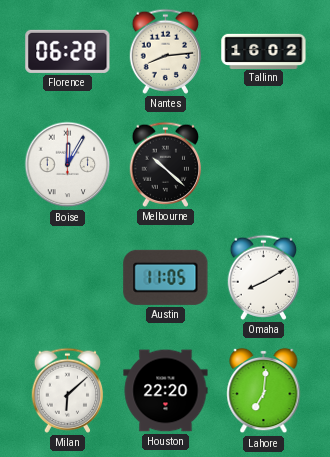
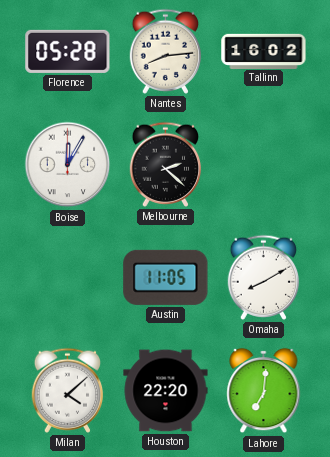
Florence: 06:28 -> 05:28 (68, 51)
Melbourne: 10:22 -> 2:22 (166, 164)
Milan: 6:08 -> 4:08 (68, 390)
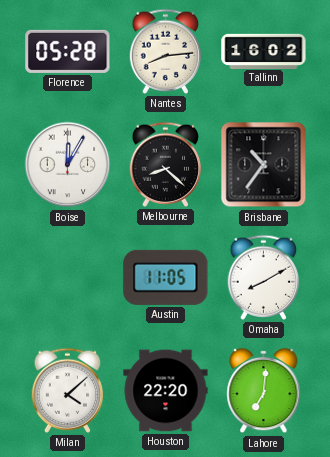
Melbourne: 2:22 -> 8:22 (166, 164)
Brisbane: none -> 10:36 (264, 165)
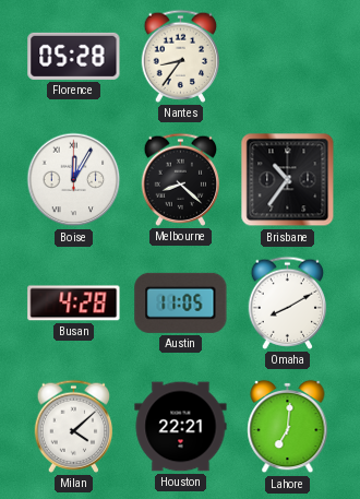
Nantes: 8:14 -> 8:36 (181, 56)
Tallinn: 16:02 -> none (264, 51)
Busan: none -> 4:28 (74, 304)
Houston: 22:20 -> 22:21 (181, 427)
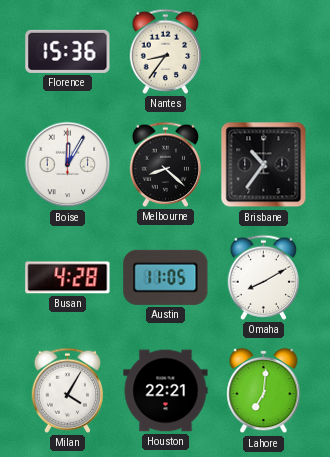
Florence: 05:28 -> 15:36 (68, 51)
Milan: 4:08 -> 4:05 (68, 390)
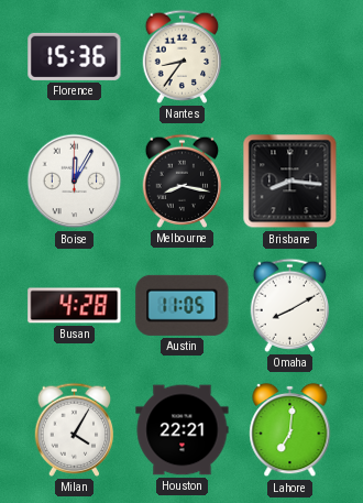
Melbourne: 8:22 -> 8:17 (183, 181)
Brisbane: 10:36 -> 8:16 (290, 182)
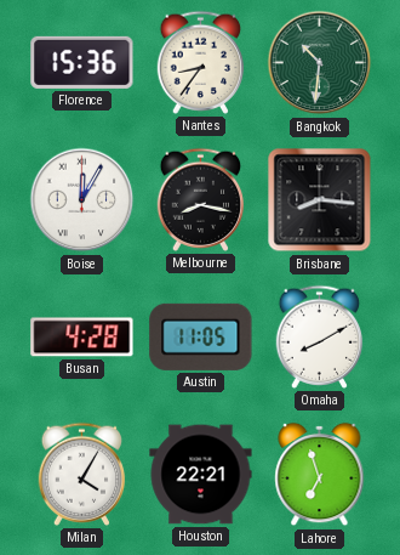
Bangkok: none -> 10:31 (320, 63)
Lahore: 7:01 -> 6:57 (320, 475)
